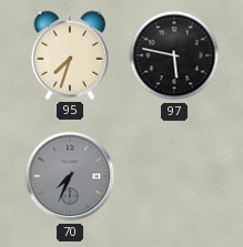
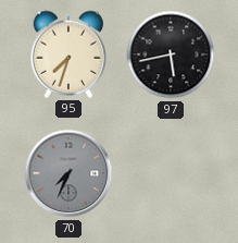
97: 5:47 -> 5:43 (171, 54)
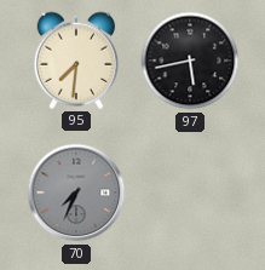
95: 7:33 -> 7:31 (76, 61)
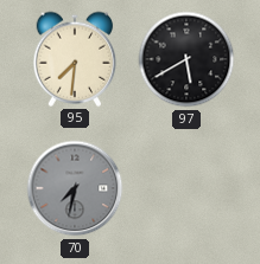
97: 5:43 -> 5:40 (186, 59)
70: 7:34 -> 7:32 (75, 188)
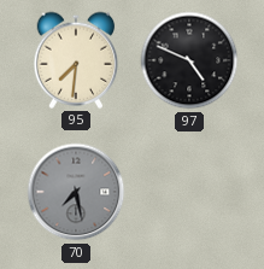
97: 5:40 -> 4:49 (189, 60)
70: 7:32 -> 7:28 (76, 192)
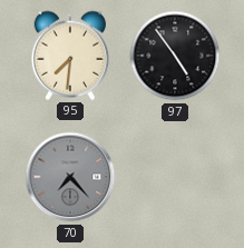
97: 4:49 -> 4:54 (175, 56)
70: 7:28 -> 7:23 (70, 177)
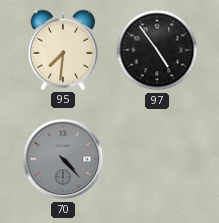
70: 7:23 -> 4:23 (63, 159)
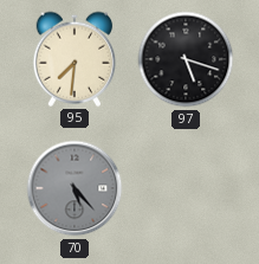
97: 4:54 -> 5:18 (186, 59)
70: 4:23 -> 5:23 (75, 188)
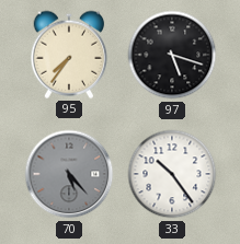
95: 7:31 -> 7:36 (69, 55)
33: none -> 10:24 (172, 174)
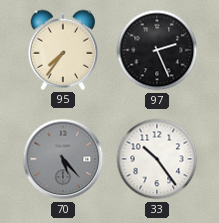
97: 5:18 -> 2:26 (157, 50)
